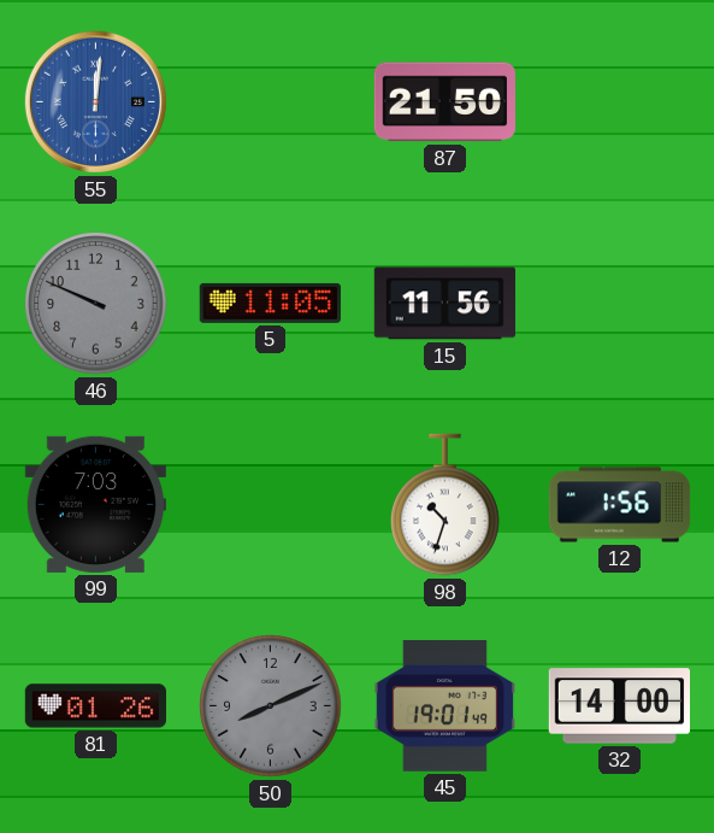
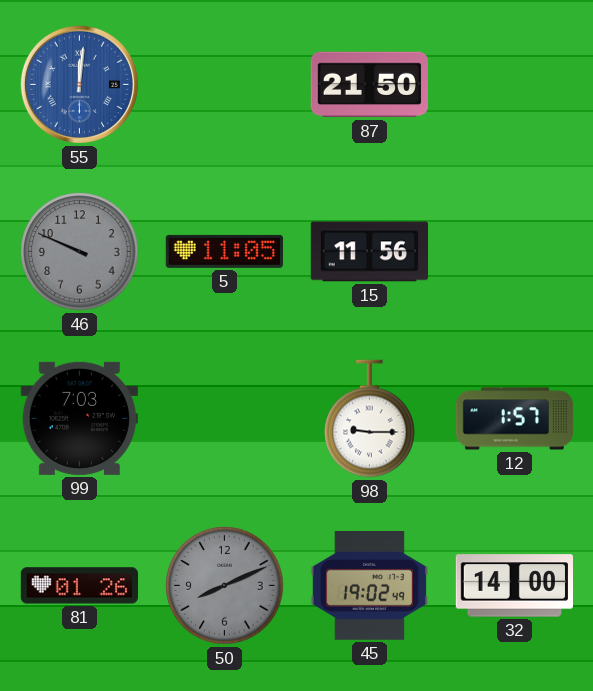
98: 10:33 -> 9:15 (370, 419)
12: 1:56 -> 1:57 (515, 419)
45: 19:01 -> 19:02 (369, 586)
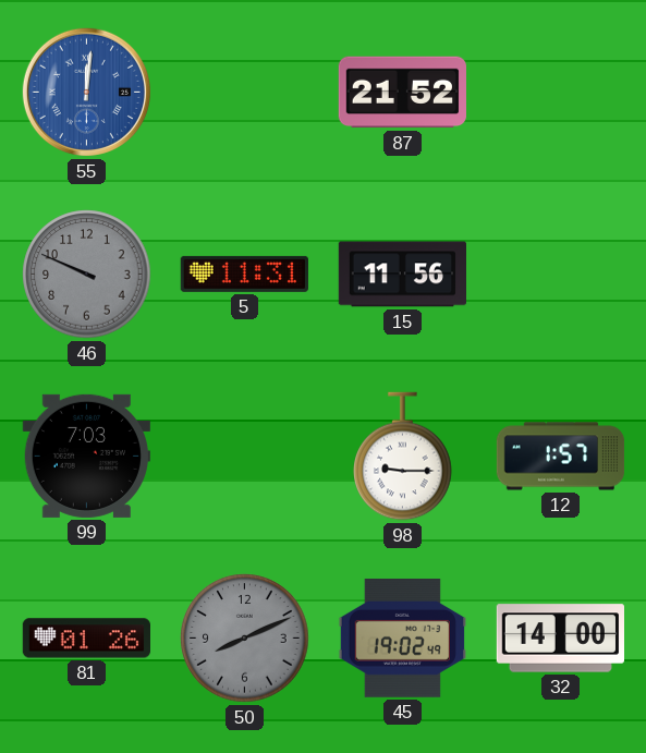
87: 21:50 -> 21:52 (402, 93)
5: 11:05 -> 11:31 (244, 274)
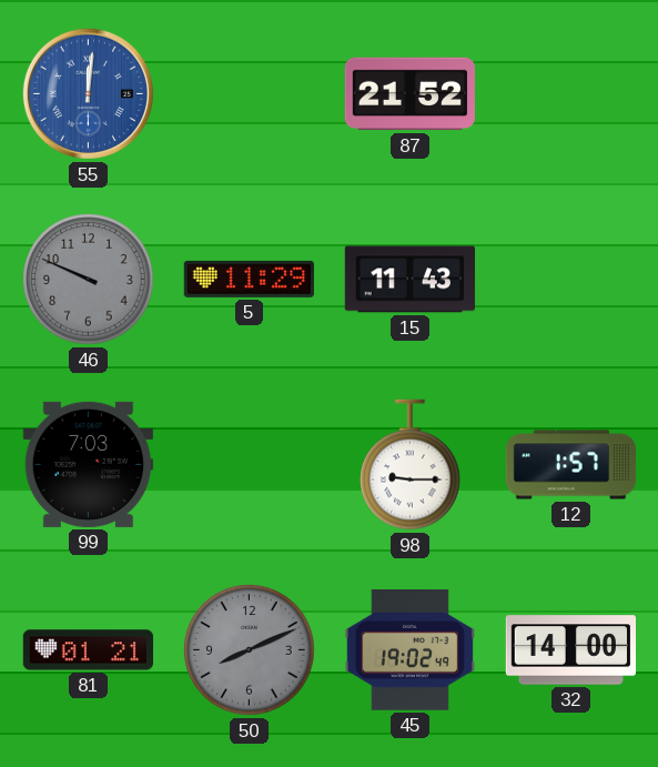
5: 11:31 -> 11:29 (249, 279)
15: 11:56 -> 11:43 (409, 280)
81: 01:26 -> 01:21 (88, 650)
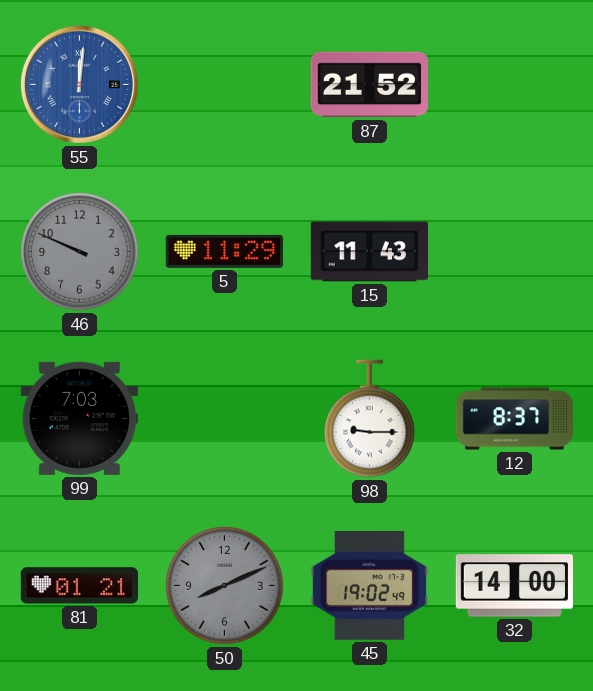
12: 1:57 -> 8:37 (515, 419)
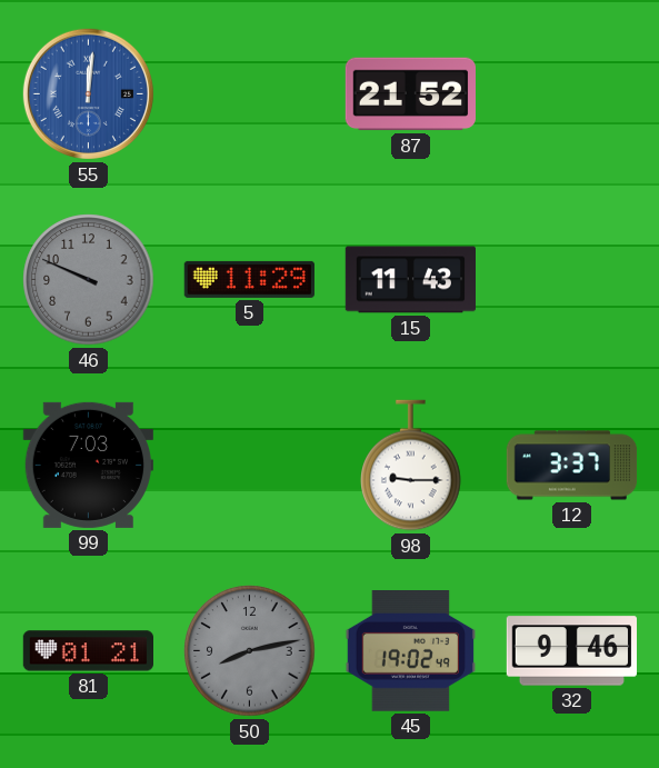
12: 8:37 -> 3:37 (572, 466)
50: 8:11 -> 8:13 (250, 651)
32: 14:00 -> 9:46 (571, 651)
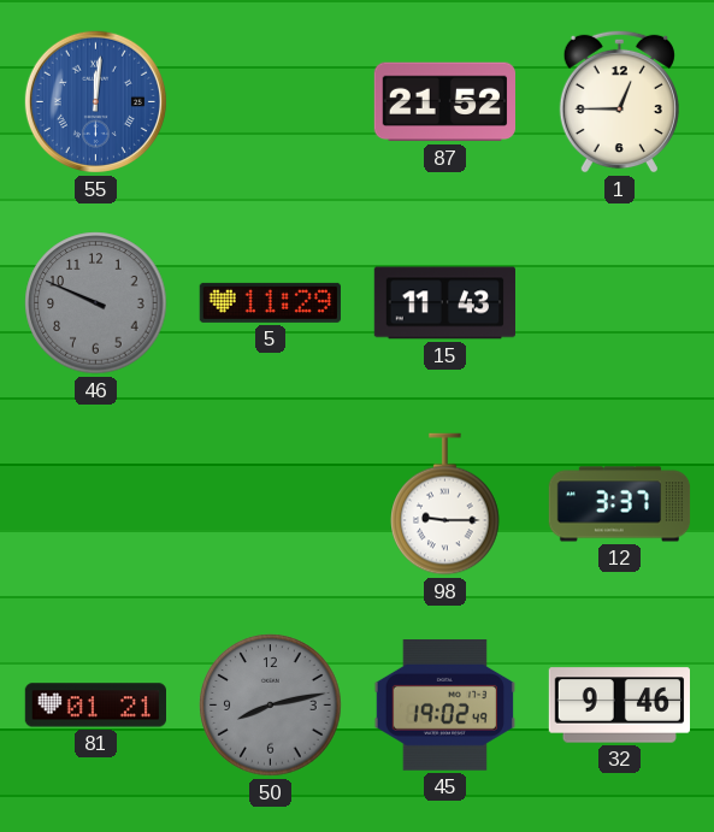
1: none -> 12:45 (619, 101)
99: 7:03 -> none (88, 465)
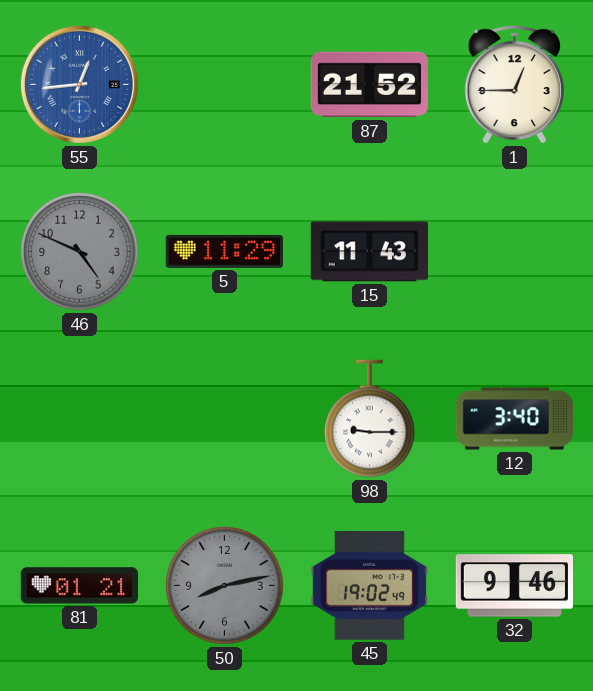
55: 12:01 -> 12:44 (79, 84)
46: 9:49 -> 4:49 (80, 252)
12: 3:37 -> 3:40 (515, 419)
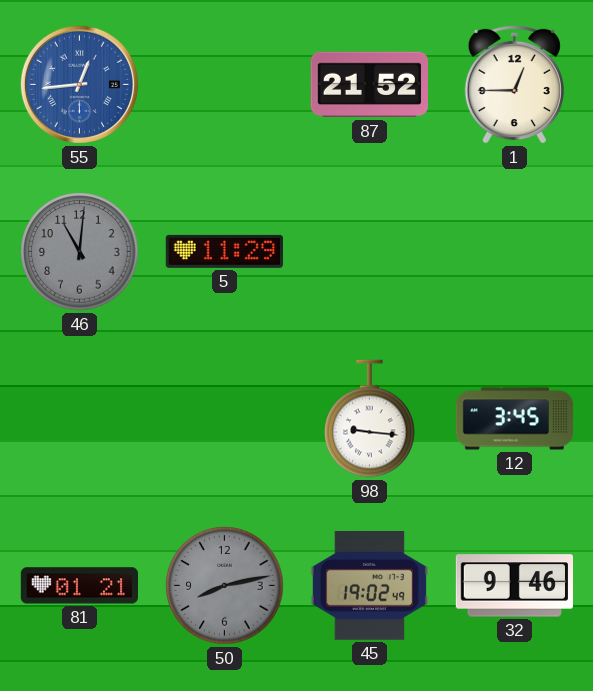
46: 4:49 -> 11:01 (80, 252)
15: 11:43 -> none (369, 252)
98: 9:15 -> 9:16 (370, 419)
12: 3:40 -> 3:45 (515, 419)
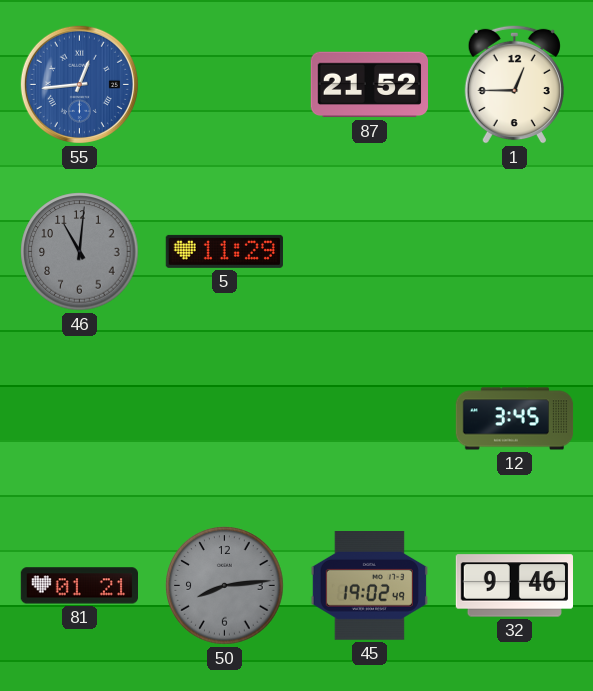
98: 9:16 -> none (370, 419)
50: 8:13 -> 8:14 (225, 586)
